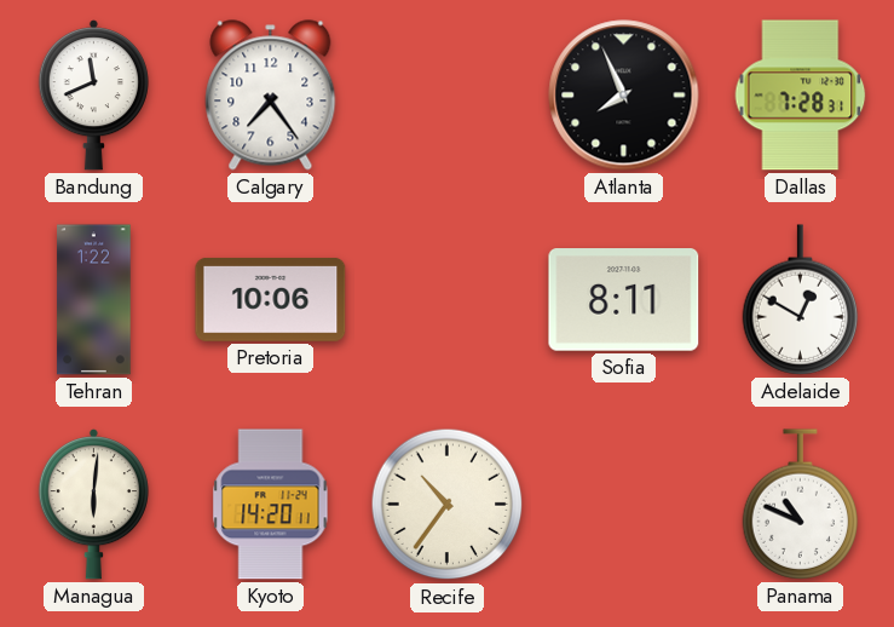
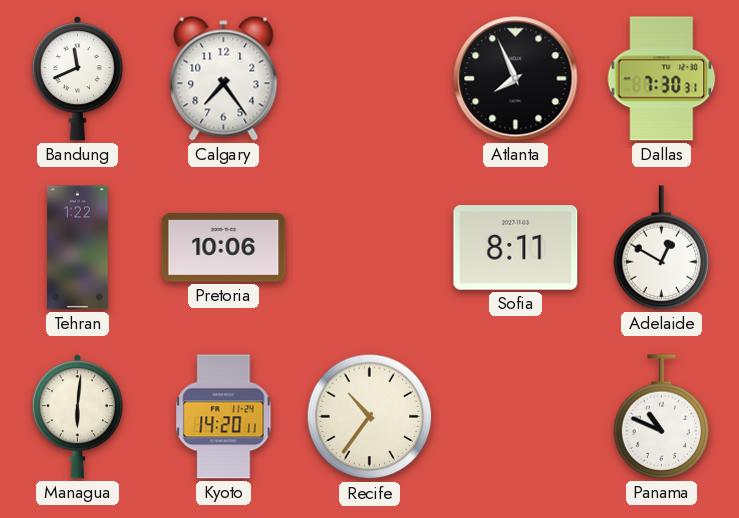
Dallas: 7:28 -> 7:30 (662, 79)
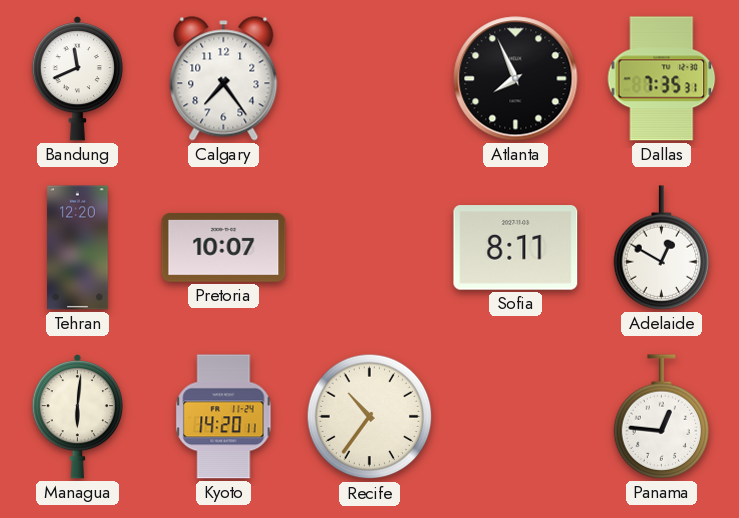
Dallas: 7:30 -> 7:35 (662, 79)
Tehran: 1:22 -> 12:20 (78, 248)
Pretoria: 10:06 -> 10:07 (224, 247)
Panama: 10:49 -> 12:46 (662, 417)
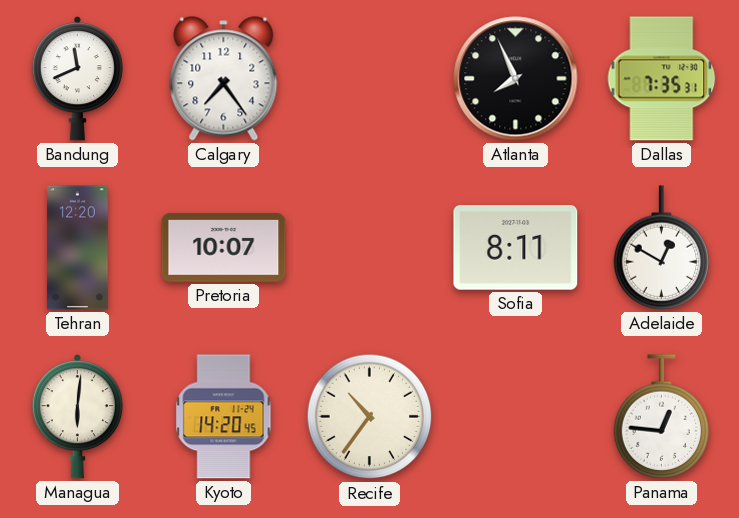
Kyoto: 14:20:11 -> 14:20:45 (224, 417)
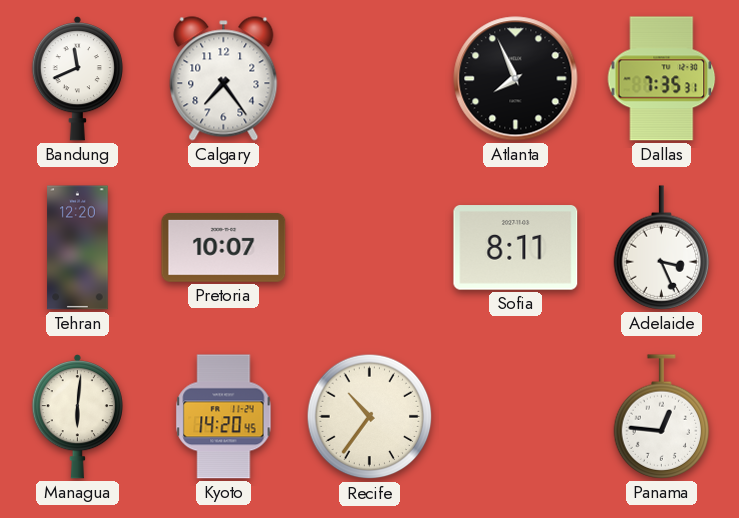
Adelaide: 12:50 -> 3:26 (662, 248)
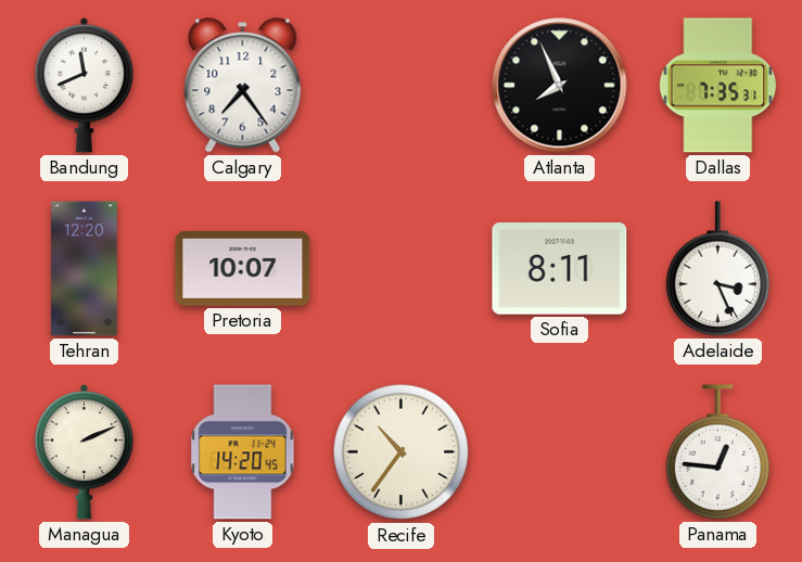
Managua: 6:01 -> 2:11 (84, 452)
